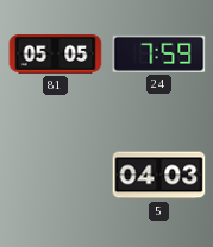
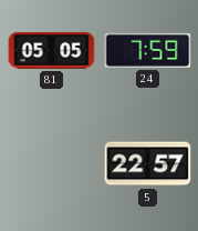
5: 04:03 -> 22:57 (148, 164)
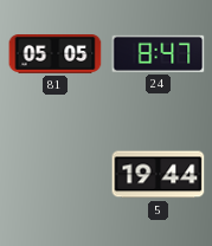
24: 7:59 -> 8:47 (159, 53)
5: 22:57 -> 19:44 (159, 175)
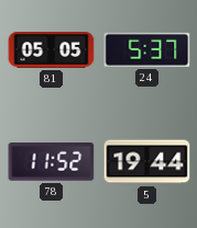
24: 8:47 -> 5:37 (147, 49)
78: none -> 11:52 (52, 162)
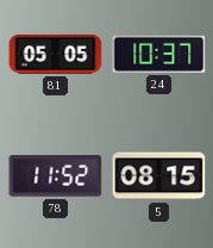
24: 5:37 -> 10:37 (159, 54)
5: 19:44 -> 08:15 (159, 176)
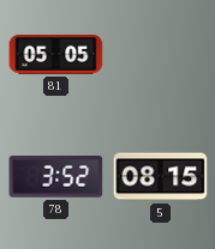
24: 10:37 -> none (159, 54)
78: 11:52 -> 3:52 (56, 177)
